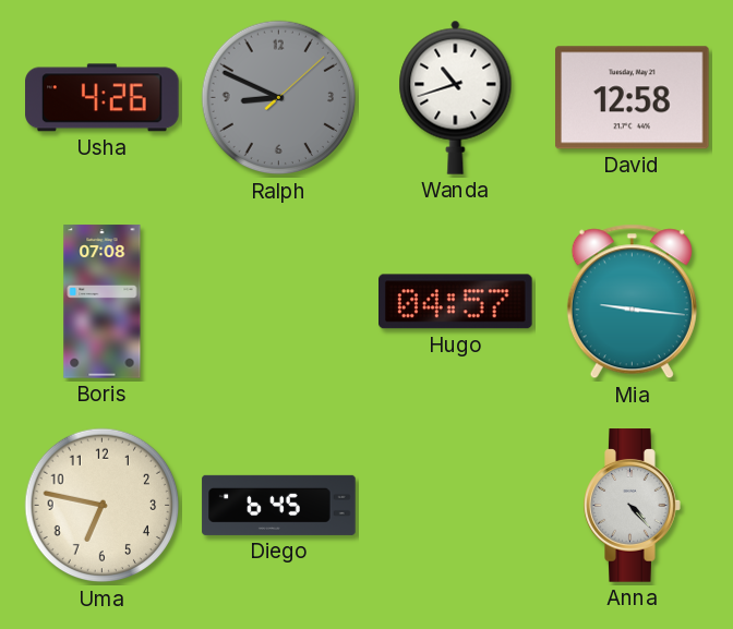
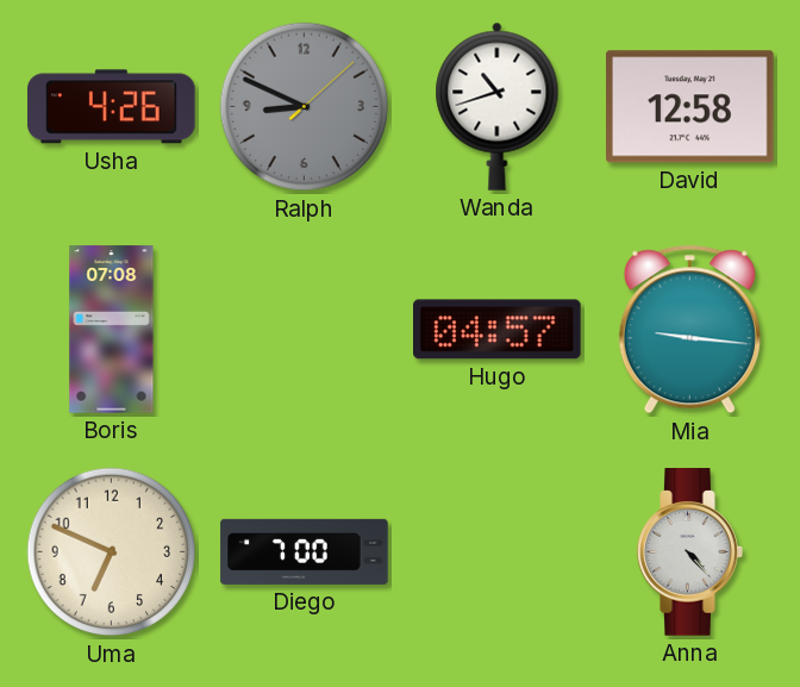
Uma: 6:47 -> 6:49 (112, 552)
Diego: 6:45 -> 7:00 (305, 551)
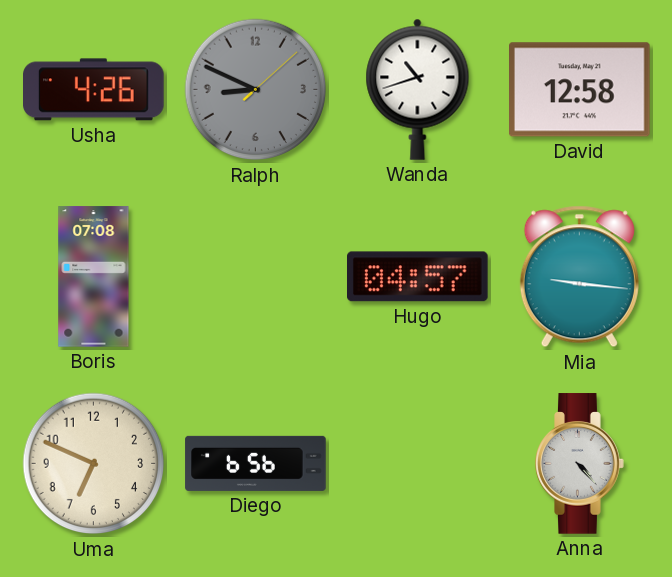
Diego: 7:00 -> 6:56 (256, 463)
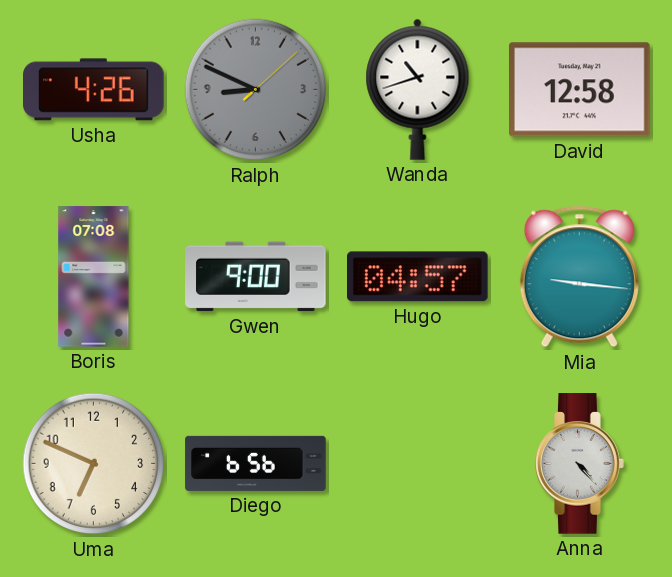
Gwen: none -> 9:00 (256, 277)
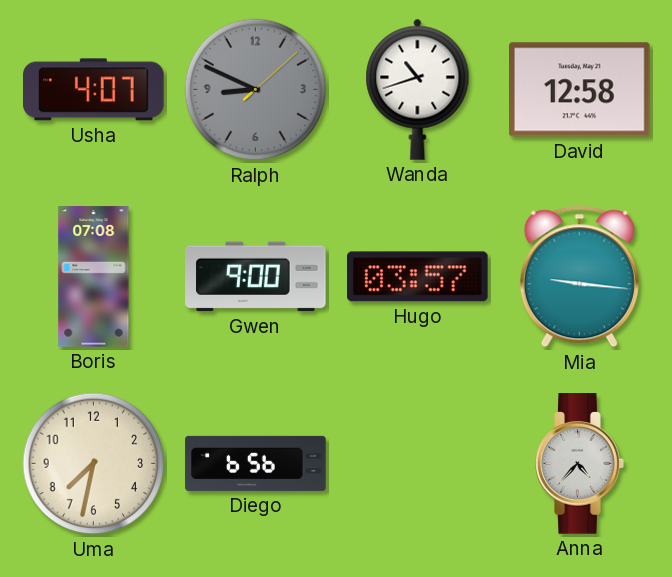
Usha: 4:26 -> 4:07 (94, 90)
Hugo: 04:57 -> 03:57 (418, 277)
Uma: 6:49 -> 7:32 (94, 464)
Anna: 4:23 -> 4:37 (580, 464)
